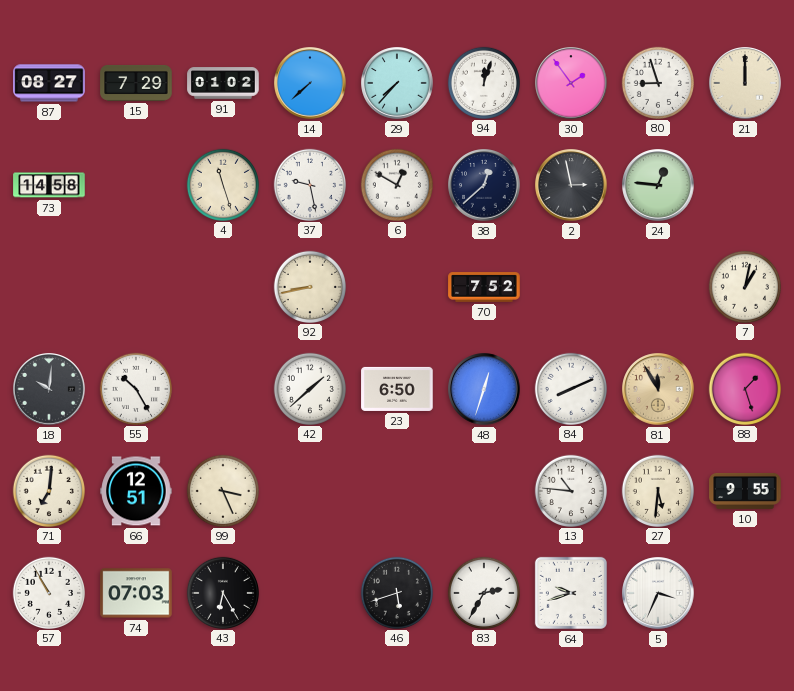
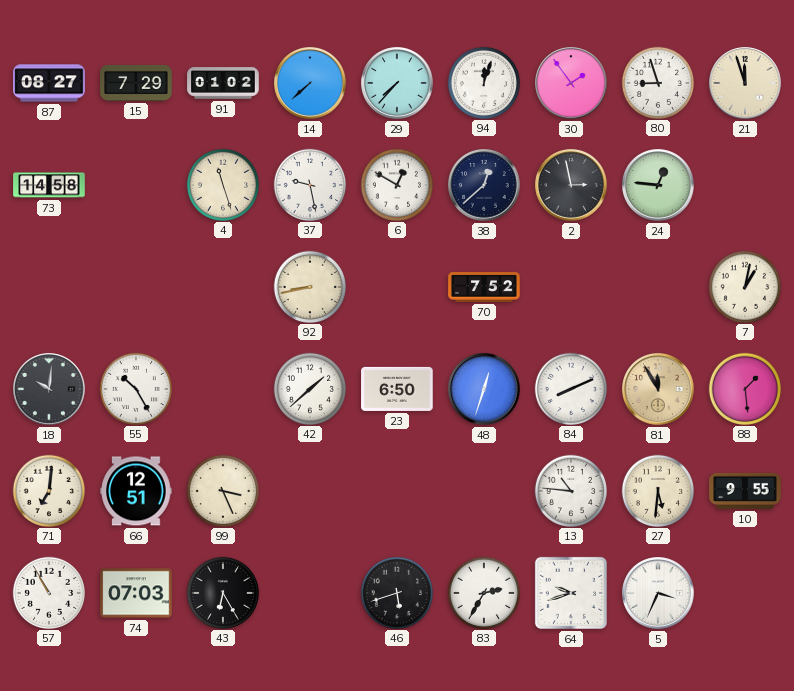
21: 12:00 -> 11:57 (745, 83)
88: 1:27 -> 1:29 (744, 388)
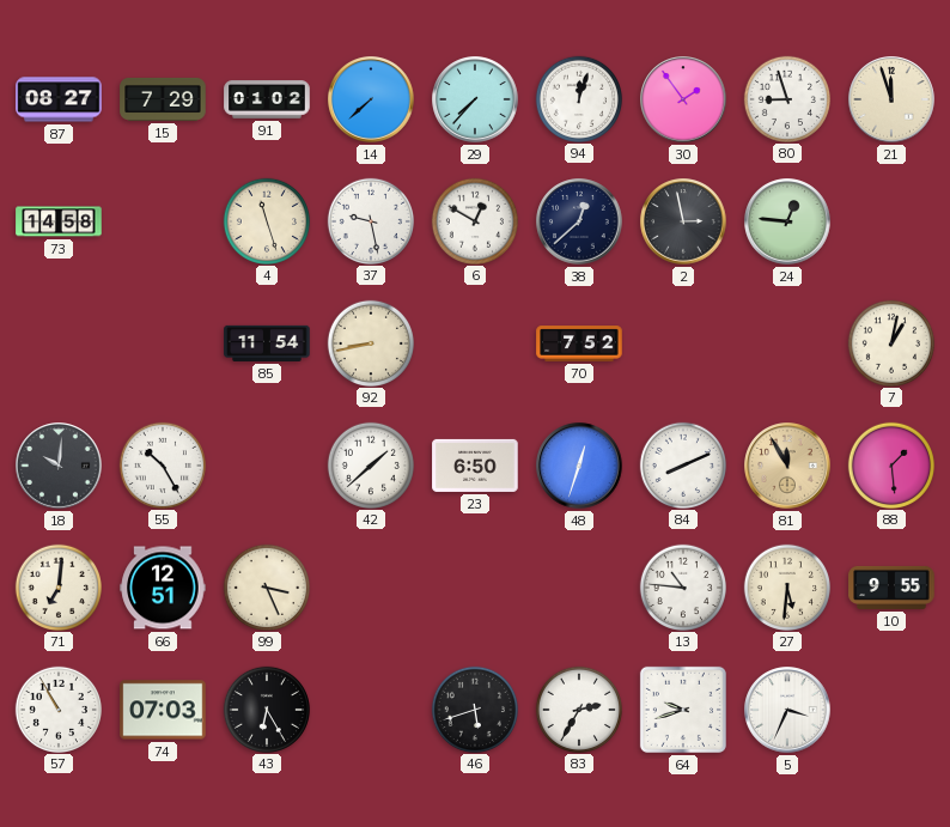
85: none -> 11:54 (267, 343)
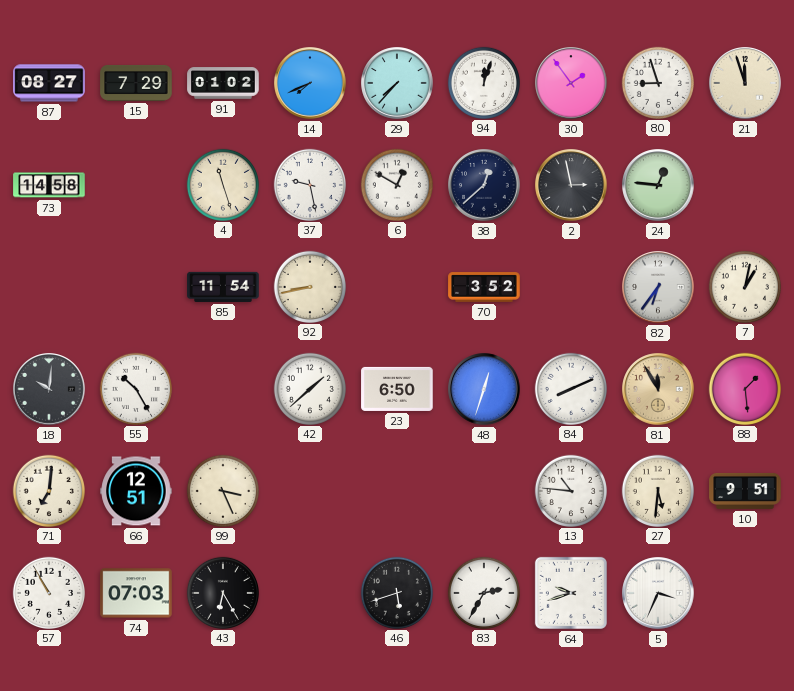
14: 7:38 -> 7:41 (310, 83)
70: 7:52 -> 3:52 (484, 287)
82: none -> 6:36 (658, 287)
10: 9:55 -> 9:51 (745, 491)
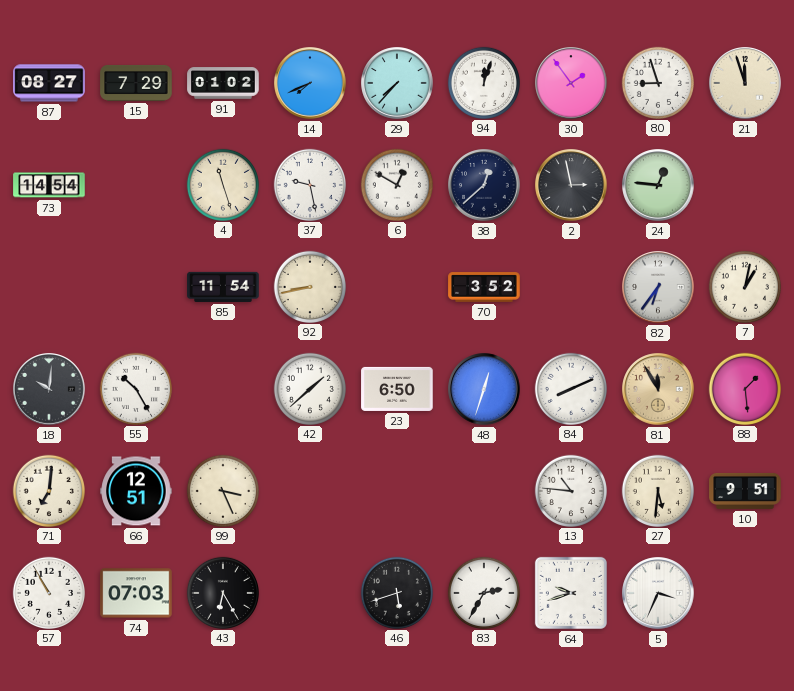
73: 14:58 -> 14:54 (49, 185)
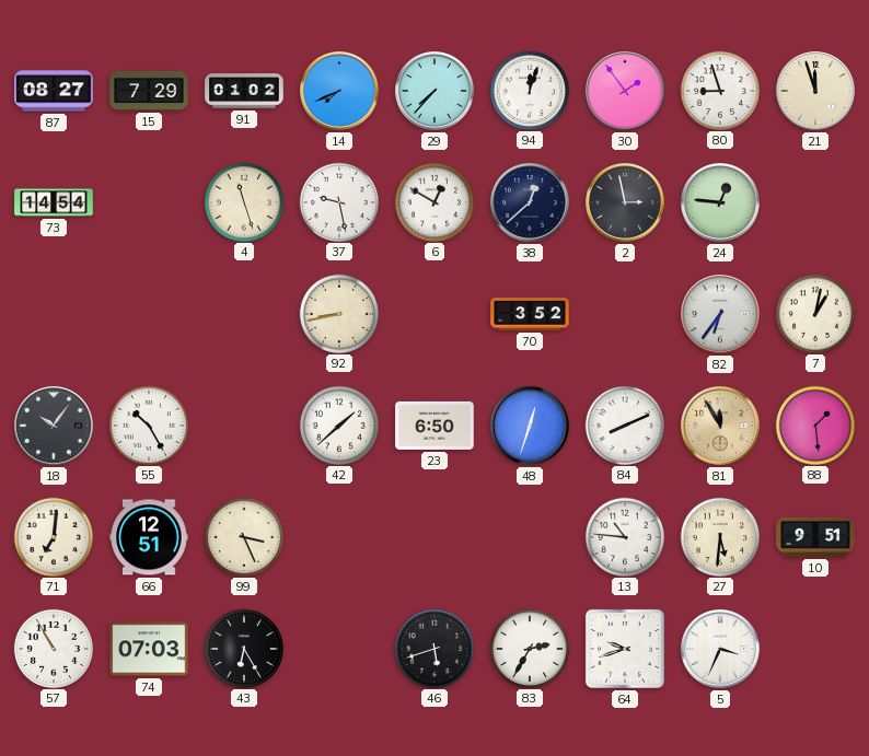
85: 11:54 -> none (223, 287)
18: 10:01 -> 10:06 (54, 426)
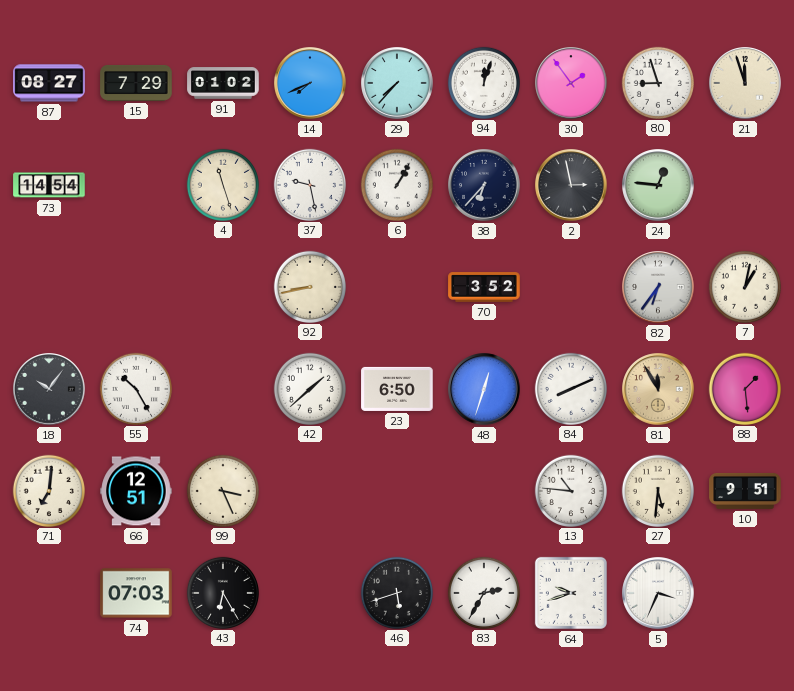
6: 12:50 -> 1:05 (396, 184)
38: 12:38 -> 6:37 (484, 185)
57: 10:55 -> none (53, 648)
